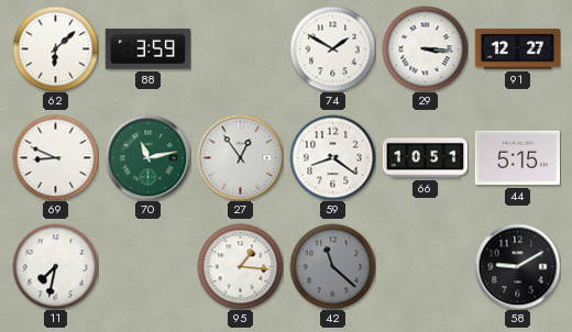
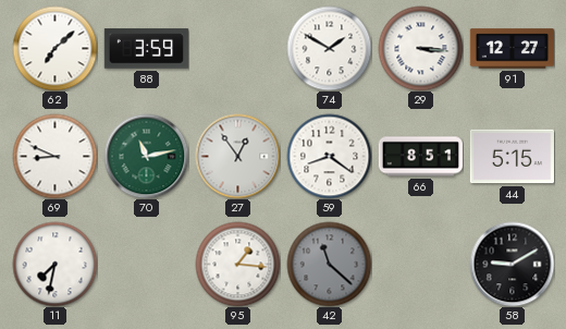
62: 6:08 -> 7:08 (54, 48)
66: 10:51 -> 8:51 (420, 157)
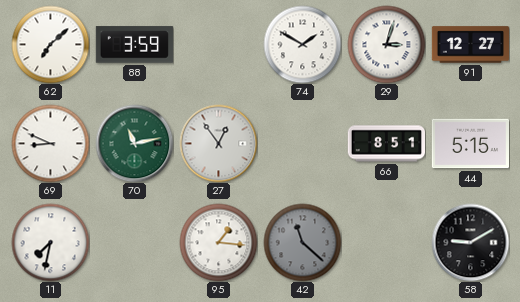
29: 3:16 -> 3:03 (386, 44)
59: 8:21 -> none (329, 156)
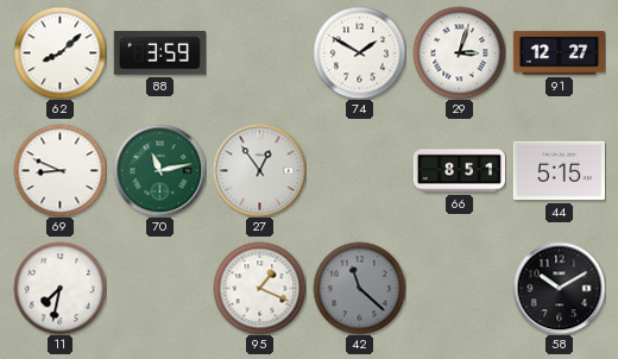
62: 7:08 -> 8:08 (59, 52)
95: 1:16 -> 1:19 (259, 288)
58: 9:10 -> 10:10 (559, 288)
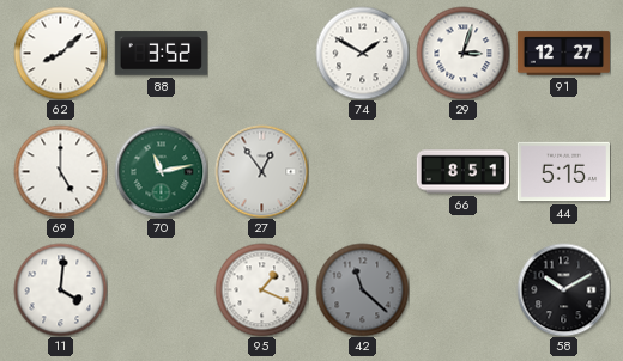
88: 3:59 -> 3:52 (161, 54)
69: 8:49 -> 5:00 (60, 171)
11: 7:32 -> 4:01 (60, 289)
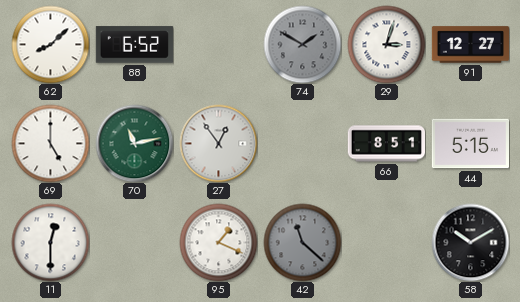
88: 3:52 -> 6:52 (134, 45)
74 dial: white -> grey (302, 44)
11: 4:01 -> 12:30 (50, 242)
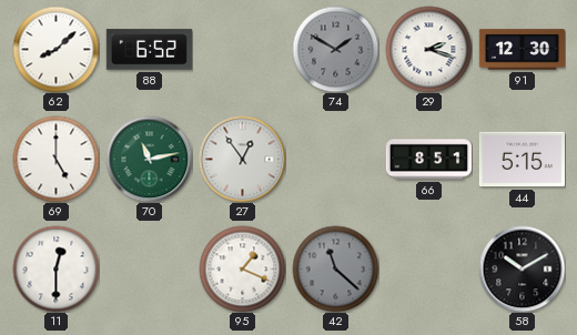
29: 3:03 -> 2:18 (428, 49)
91: 12:27 -> 12:30 (522, 50)
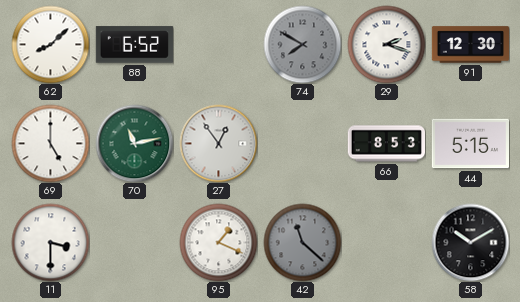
74: 1:50 -> 7:50 (302, 44)
66: 8:51 -> 8:53 (386, 144)
11: 12:30 -> 3:30 (50, 242)
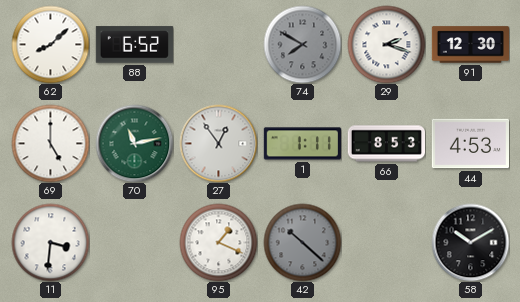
1: none -> 1:11 (302, 144)
44: 5:15 -> 4:53 (470, 144)
11: 3:30 -> 3:31 (50, 242)
42: 11:22 -> 10:22 (302, 242)
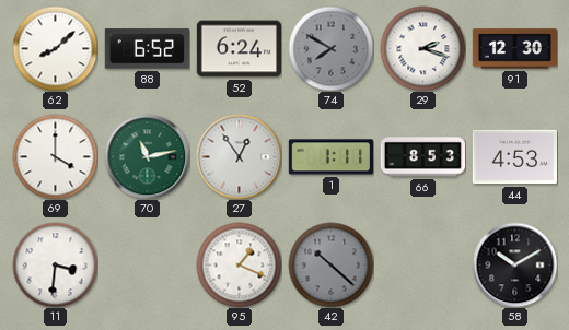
52: none -> 6:24 (239, 49)
69: 5:00 -> 4:00 (55, 156)
